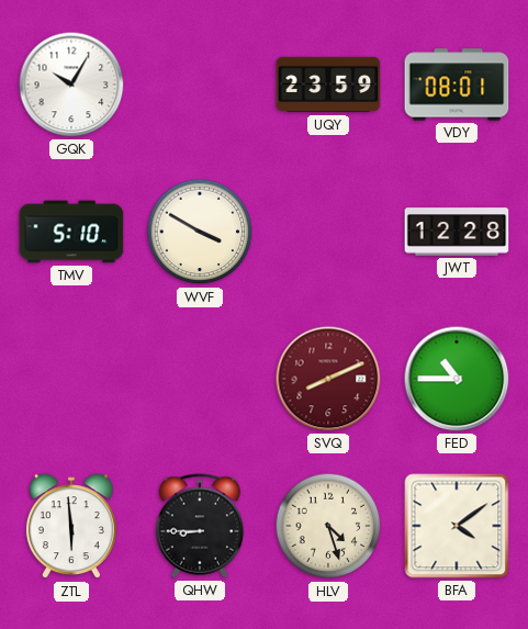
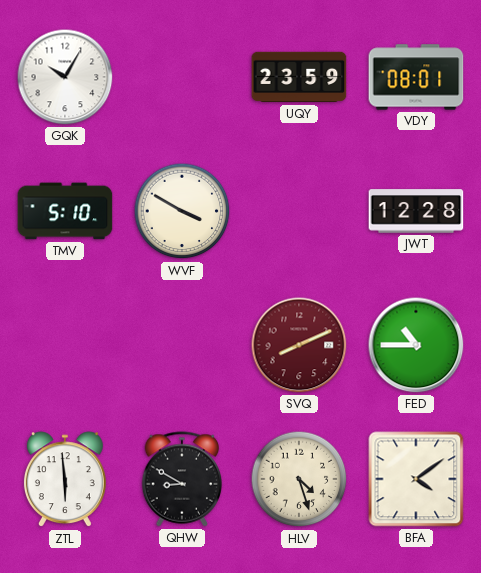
QHW: 8:45 -> 8:50 (182, 479)
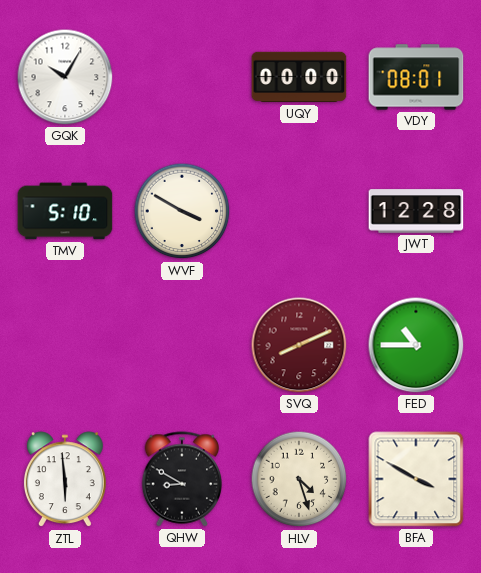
UQY: 23:59 -> 00:00 (299, 77)
BFA: 4:09 -> 3:50 (416, 479)
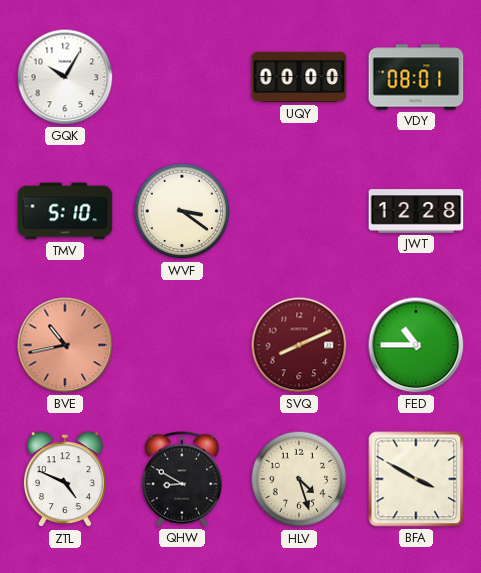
WVF: 3:50 -> 3:21 (182, 211)
BVE: none -> 10:43 (65, 345)
ZTL: 5:59 -> 4:49 (65, 480)
